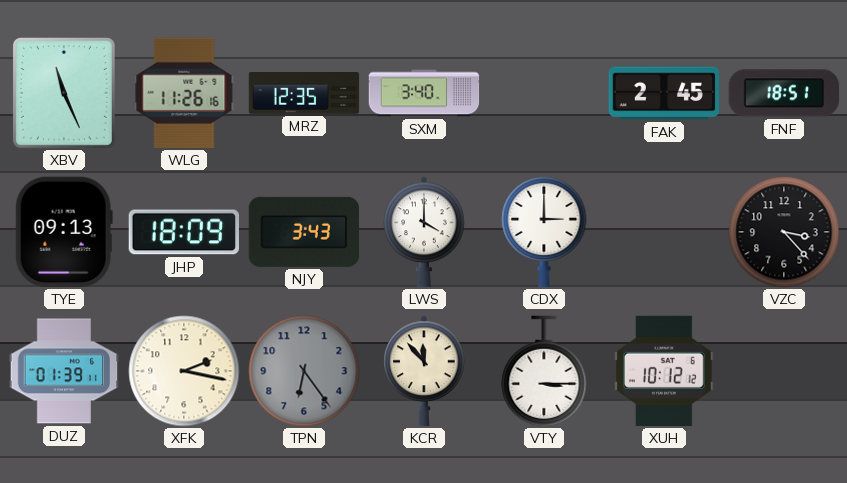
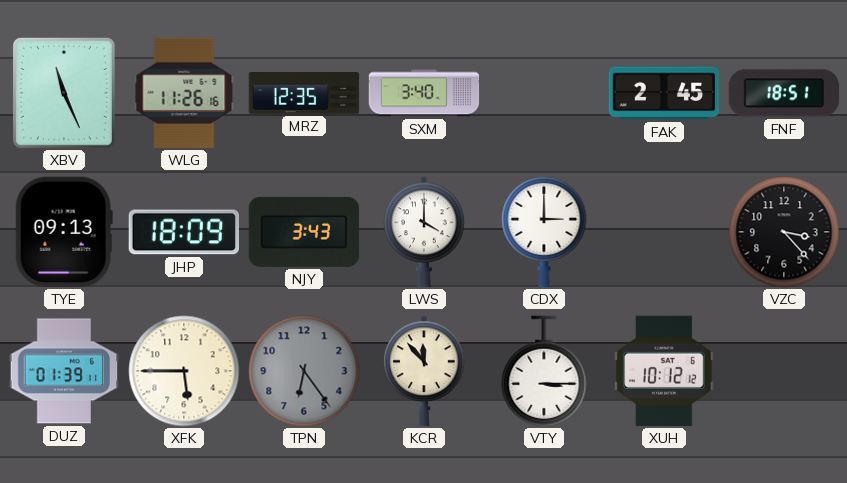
XFK: 2:17 -> 5:45 (184, 371)
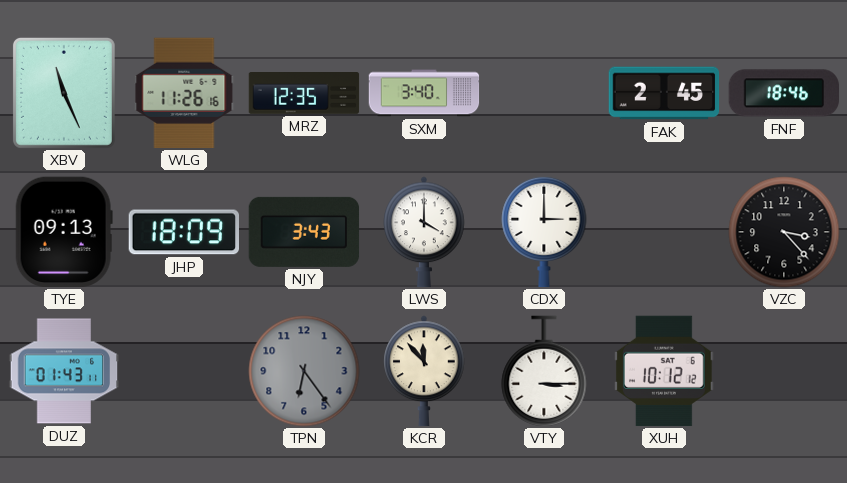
FNF: 18:51 -> 18:46 (784, 93)
DUZ: 01:39 -> 01:43 (64, 371)
XFK: 5:45 -> none (184, 371)
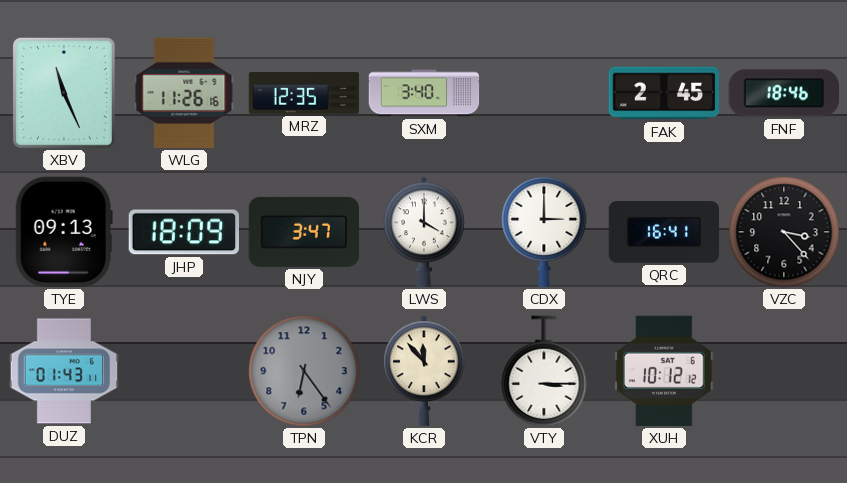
NJY: 3:43 -> 3:47 (304, 232)
QRC: none -> 16:41 (664, 232)
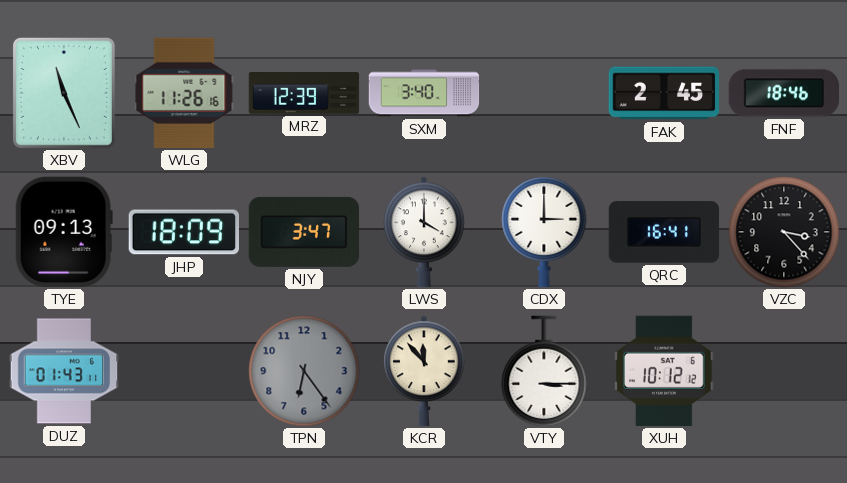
MRZ: 12:35 -> 12:39 (304, 94)
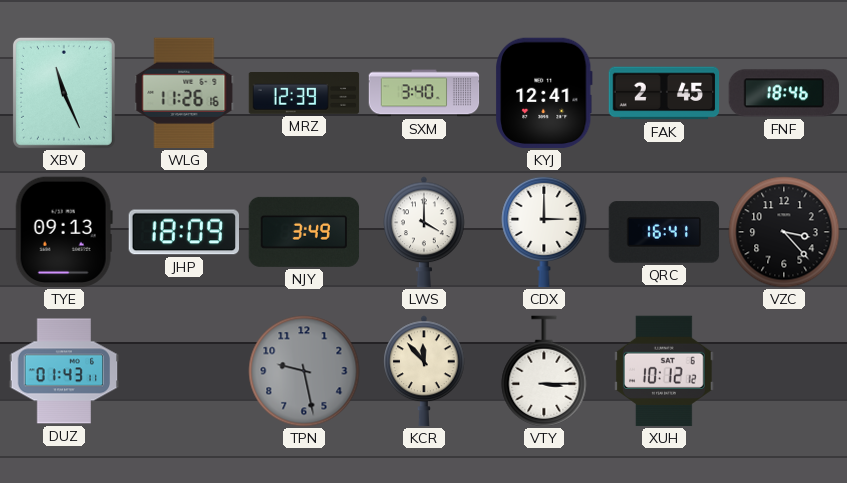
KYJ: none -> 12:41 (545, 93)
NJY: 3:47 -> 3:49 (304, 232)
TPN: 6:24 -> 9:28 (304, 371)
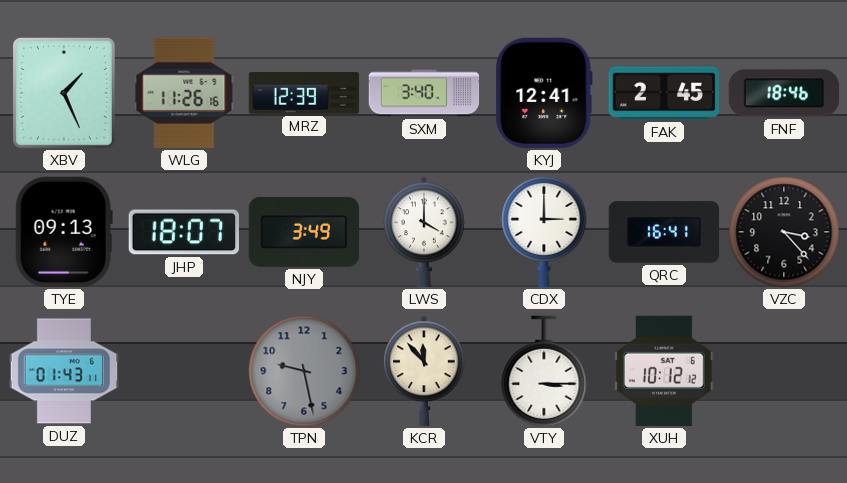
XBV: 11:26 -> 1:26 (64, 93)
JHP: 18:09 -> 18:07 (184, 232)
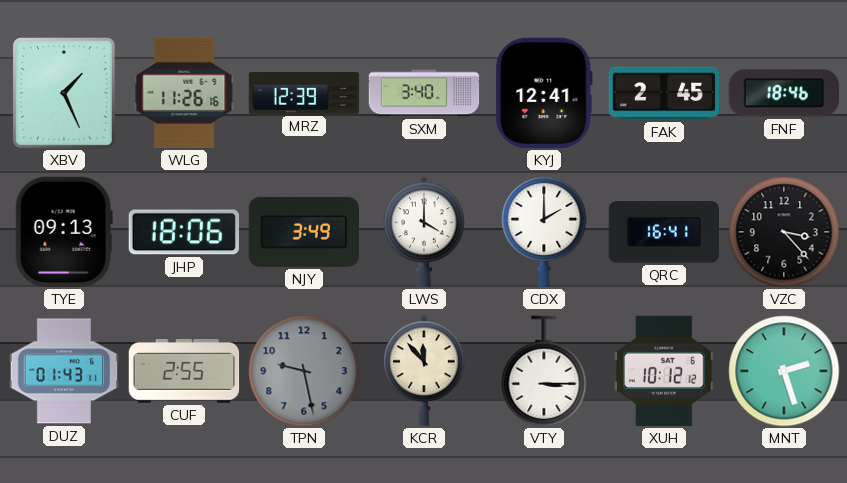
JHP: 18:07 -> 18:06 (184, 232)
CDX: 3:00 -> 2:00 (544, 232)
CUF: none -> 2:55 (184, 372)
MNT: none -> 2:27 (784, 371)
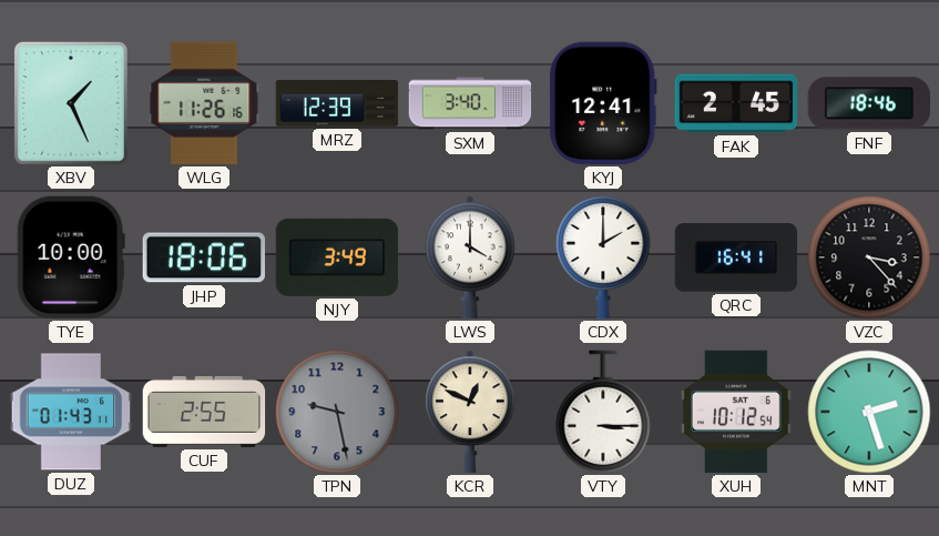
TYE: 09:13 -> 10:00 (71, 257)
KCR: 11:53 -> 12:49 (470, 412)
XUH: 10:12:12 -> 10:12:54 (737, 412)
